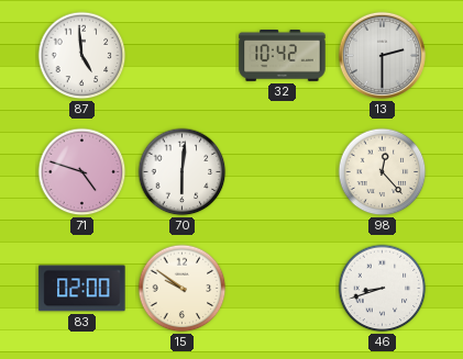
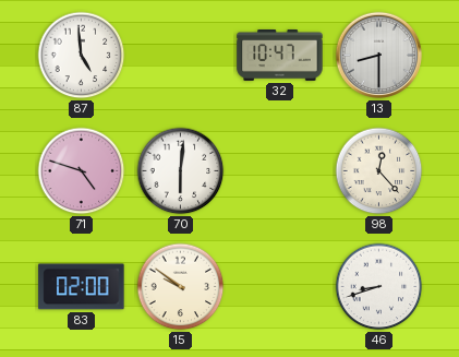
32: 10:42 -> 10:47 (280, 56)
13: 2:30 -> 8:30 (379, 56)
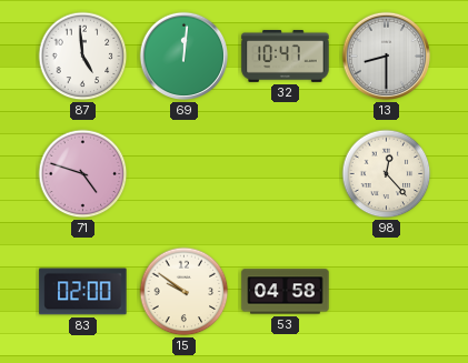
69: none -> 12:01 (185, 57)
70: 6:01 -> none (181, 171)
53: none -> 04:58 (286, 292)
46: 8:42 -> none (379, 287)
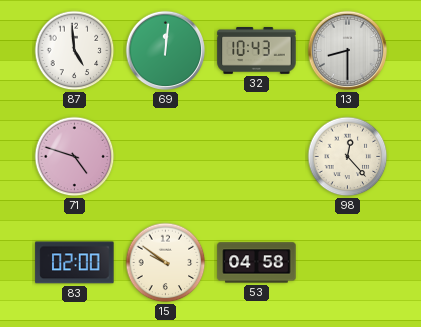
32: 10:47 -> 10:43 (257, 51)
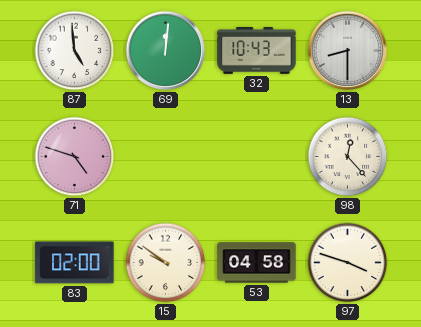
97: none -> 3:48 (348, 263)
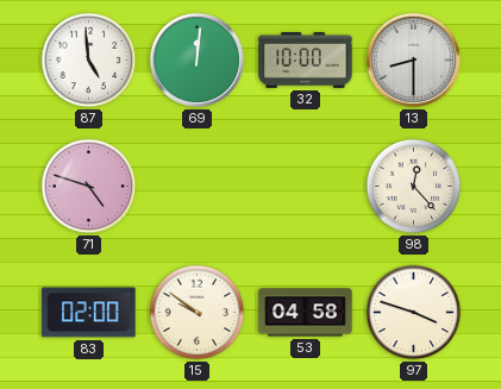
32: 10:43 -> 10:00 (306, 61)
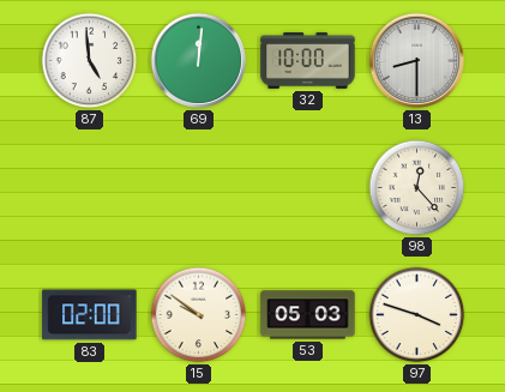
71: 4:48 -> none (89, 187)
53: 04:58 -> 05:03 (308, 315)
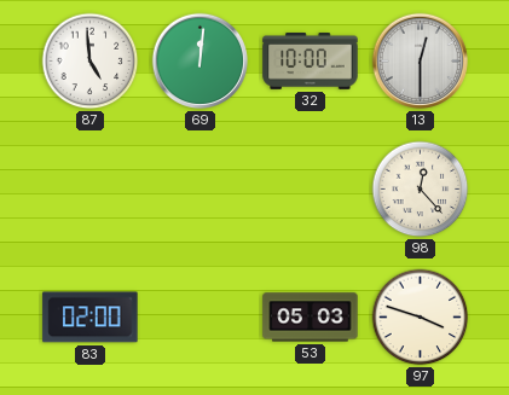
13: 8:30 -> 12:30 (421, 62)
15: 9:51 -> none (199, 315)
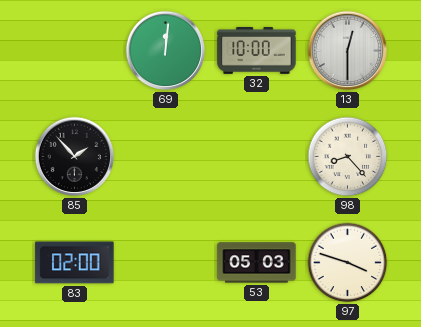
87: 4:59 -> none (91, 62)
85: none -> 1:53 (75, 157)
98: 12:23 -> 8:23 (348, 157)
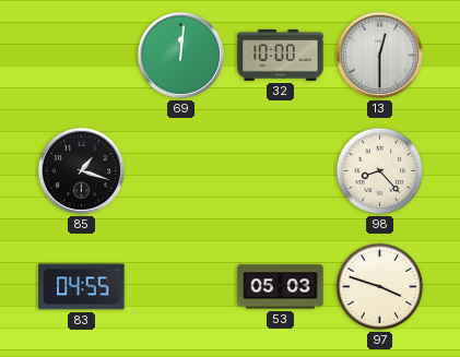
85: 1:53 -> 1:18 (82, 171)
83: 02:00 -> 04:55 (82, 287)
